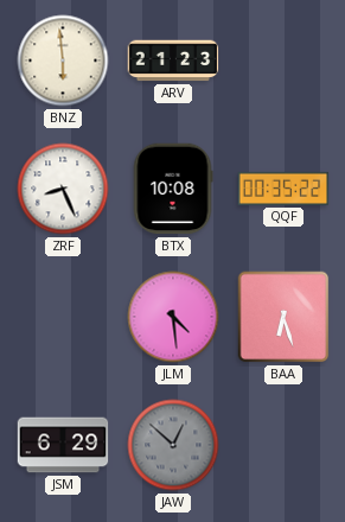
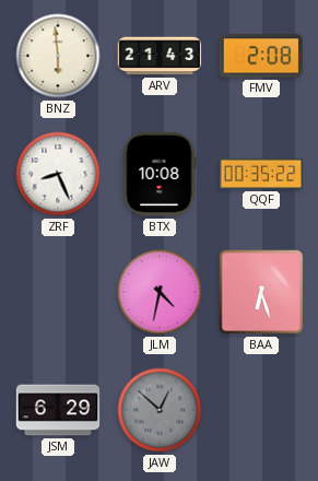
ARV: 21:23 -> 21:43 (160, 56)
FMV: none -> 2:08 (261, 56)
JLM: 4:29 -> 4:32 (160, 292)
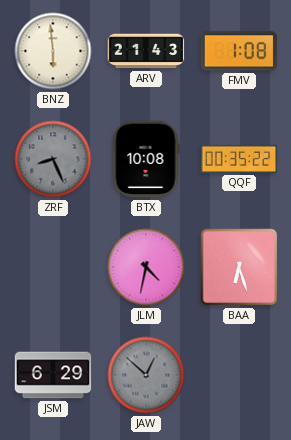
FMV: 2:08 -> 1:08 (239, 51)
ZRF dial: white -> grey (53, 159)
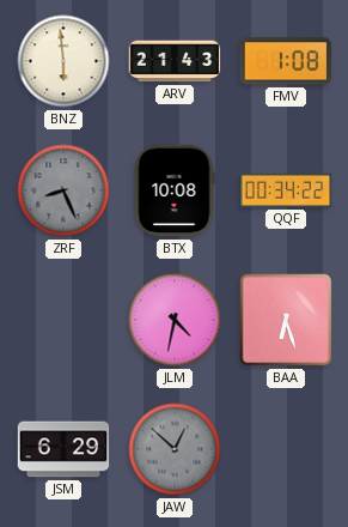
QQF: 00:35 -> 00:34 (286, 190)
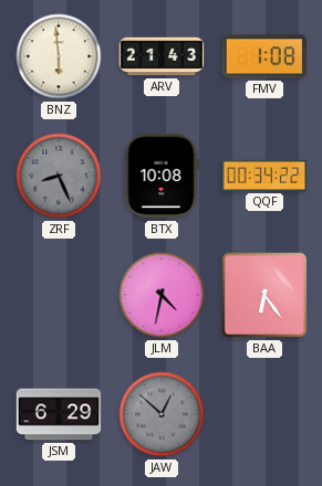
BAA: 6:27 -> 6:24 (264, 295)
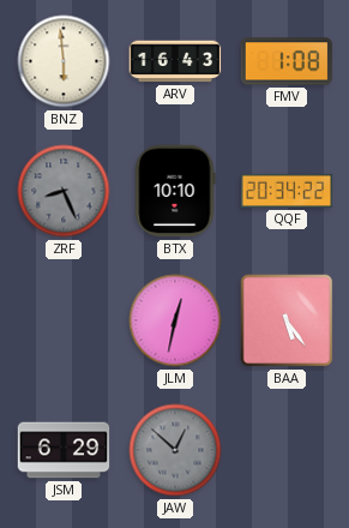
ARV: 21:43 -> 16:43 (175, 61)
BTX: 10:08 -> 10:10 (175, 191)
QQF: 00:34 -> 20:34 (287, 191)
JLM: 4:32 -> 12:32 (175, 320)
BAA: 6:24 -> 5:24 (287, 320)
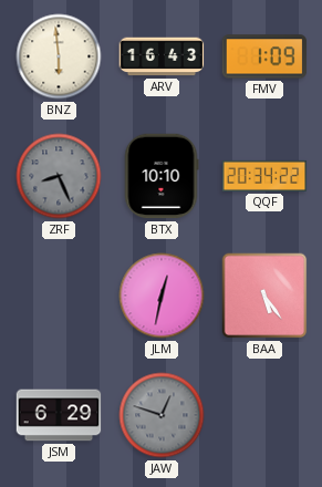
FMV: 1:08 -> 1:09 (264, 56)
JAW: 12:52 -> 12:48 (162, 415)
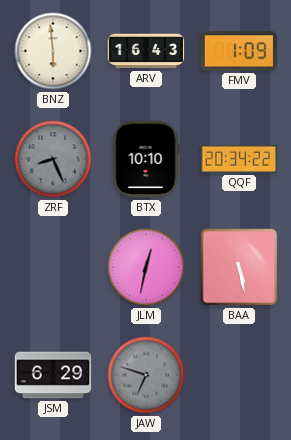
BAA: 5:24 -> 5:28 (239, 267)
JAW: 12:48 -> 6:48 (146, 375)
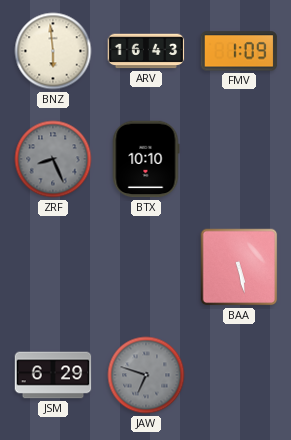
QQF: 20:34 -> none (239, 159)
JLM: 12:32 -> none (146, 267)
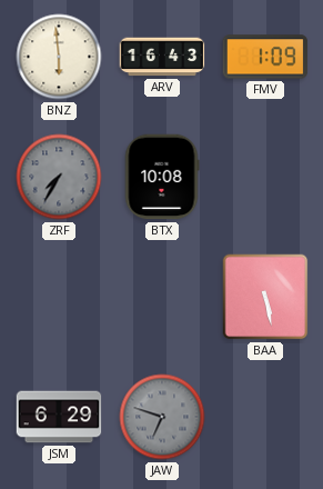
ZRF: 8:26 -> 7:35 (59, 177)
BTX: 10:10 -> 10:08 (162, 177)
